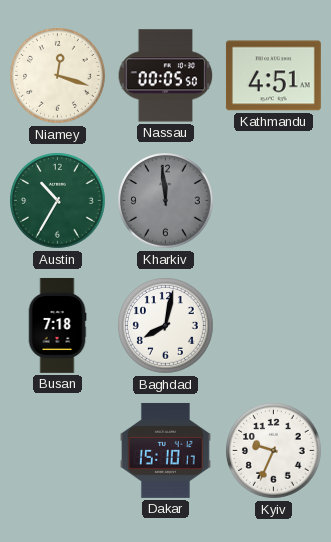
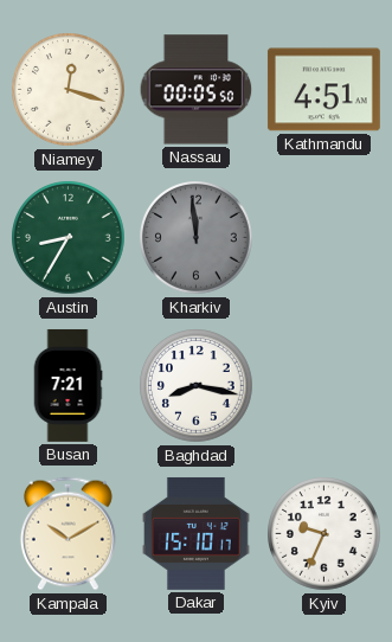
Austin: 10:35 -> 8:35 (69, 238)
Busan: 7:18 -> 7:21 (68, 385)
Baghdad: 8:02 -> 8:17 (197, 386)
Kampala: none -> 10:10 (68, 534)
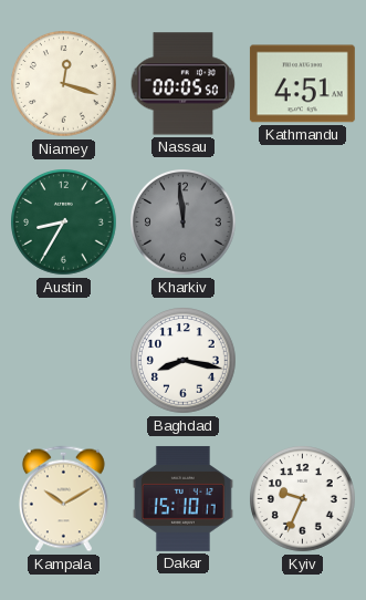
Busan: 7:21 -> none (68, 385)
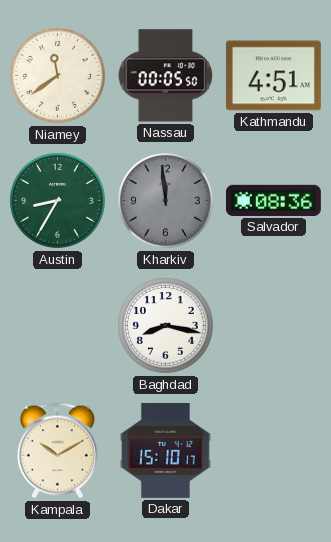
Niamey: 12:18 -> 11:39 (58, 76)
Salvador: none -> 08:36 (273, 200)
Kyiv: 9:34 -> none (303, 499)
